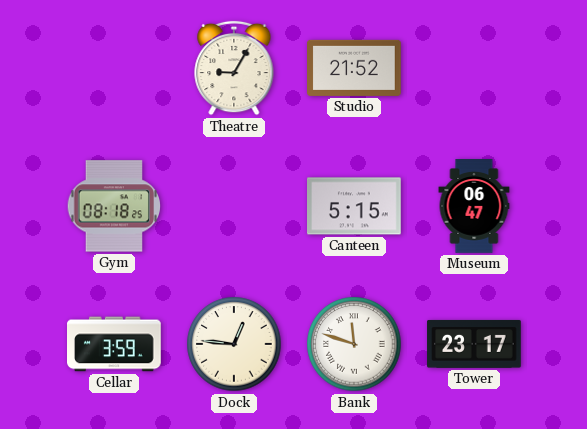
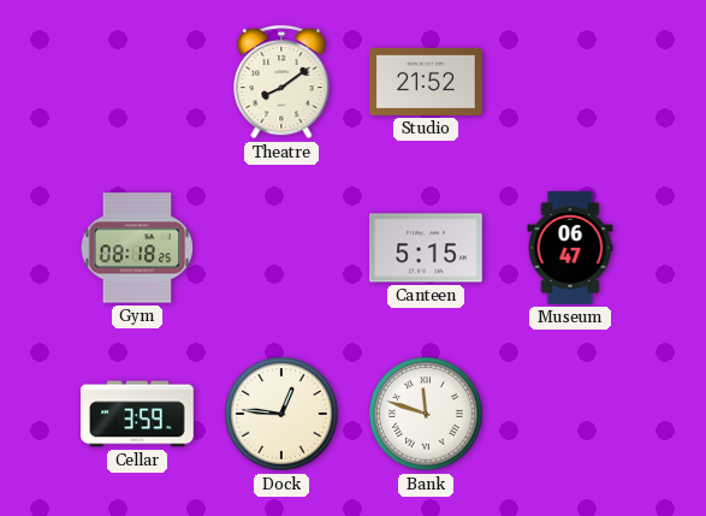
Theatre: 9:05 -> 8:09 (281, 82)
Tower: 23:17 -> none (474, 344)
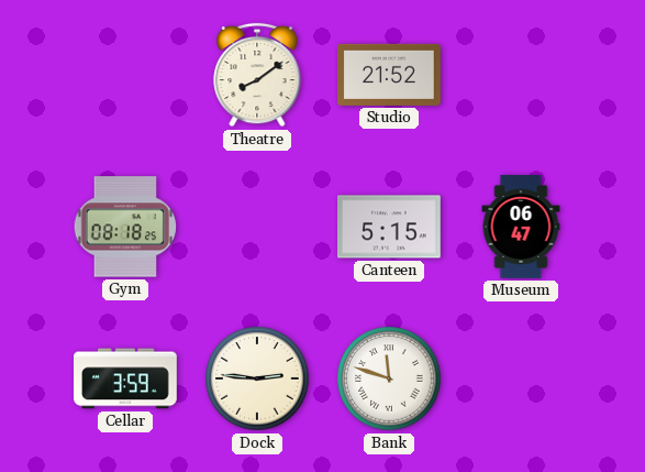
Dock: 12:46 -> 2:46 (257, 378)
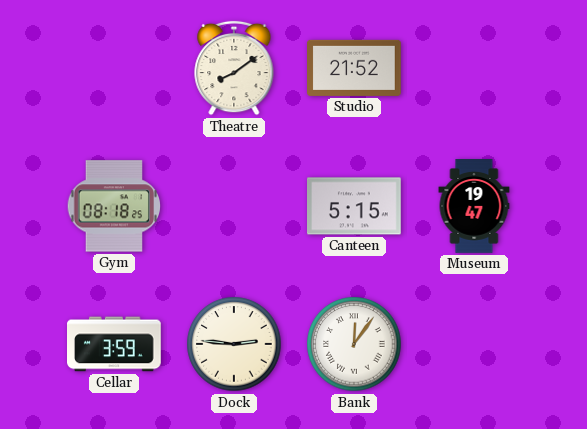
Museum: 06:47 -> 19:47 (474, 206)
Bank: 11:48 -> 12:06 (354, 344)
